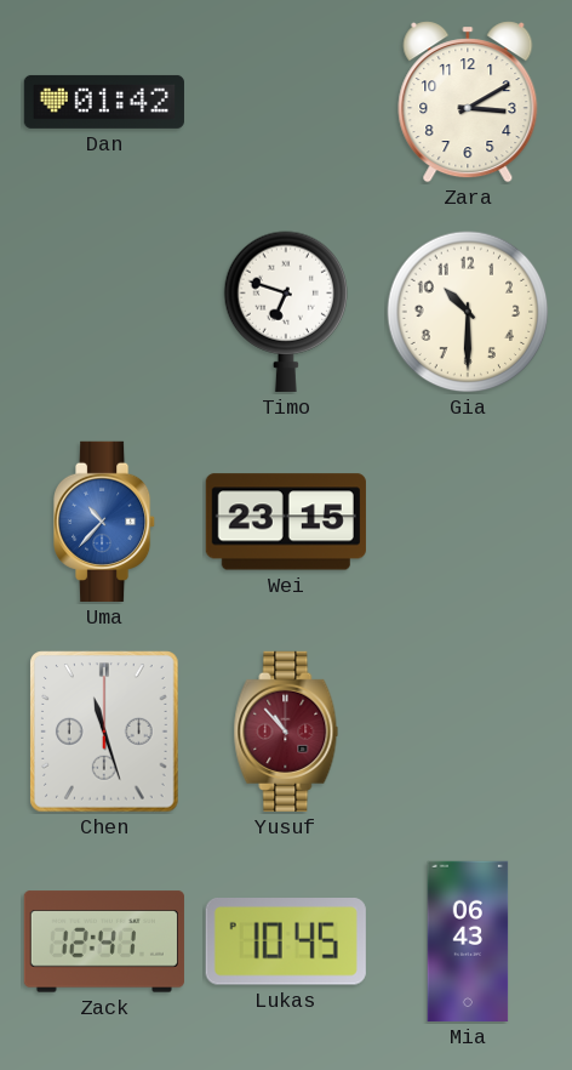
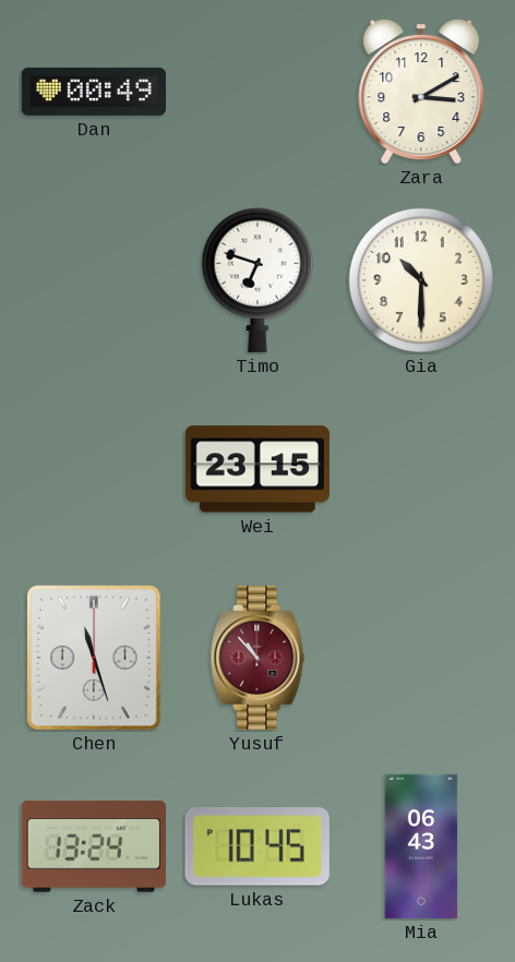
Dan: 01:42 -> 00:49 (94, 92)
Uma: 10:37 -> none (105, 522)
Zack: 12:41 -> 13:24 (94, 846)
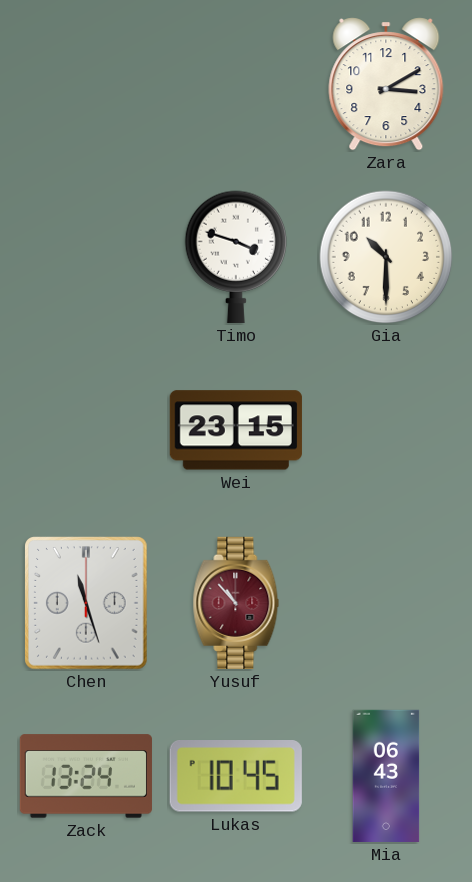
Dan: 00:49 -> none (94, 92)
Timo: 6:48 -> 3:48 (236, 257)
